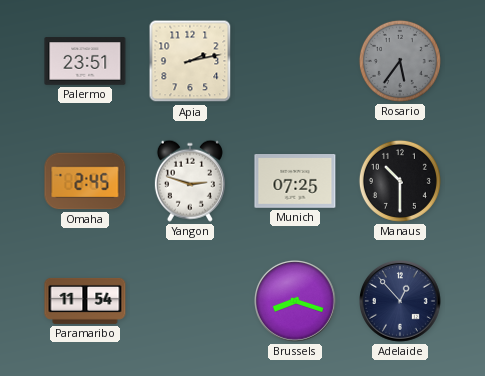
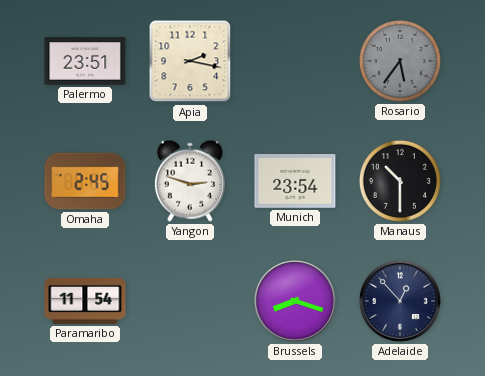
Apia: 2:13 -> 2:17 (190, 61)
Munich: 07:25 -> 23:54 (295, 182)
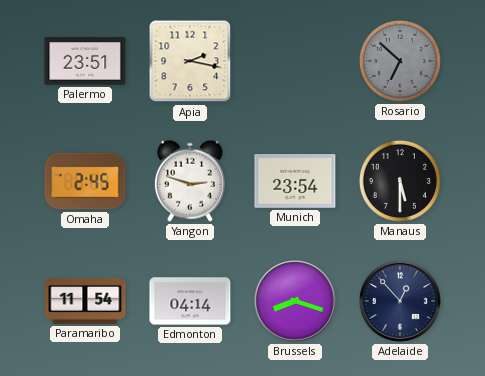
Rosario: 5:36 -> 6:52 (400, 61)
Manaus: 10:30 -> 5:30 (400, 181)
Edmonton: none -> 04:14 (190, 301)
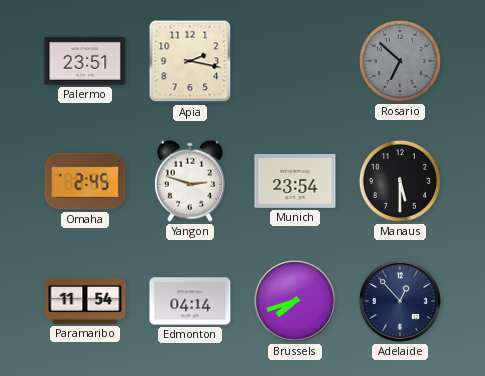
Brussels: 8:18 -> 7:42 (296, 302)
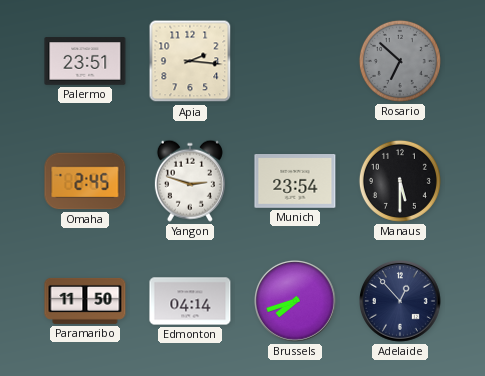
Apia: 2:17 -> 2:16 (190, 61)
Paramaribo: 11:54 -> 11:50 (85, 301)
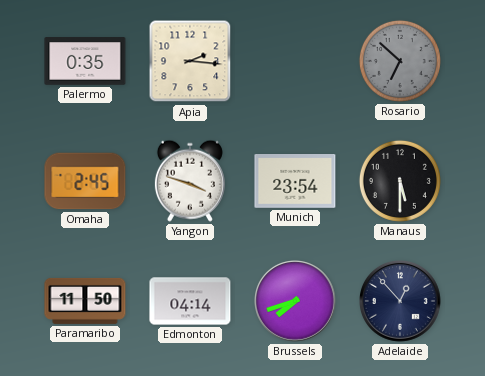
Palermo: 23:51 -> 0:35 (85, 61)
Yangon: 2:48 -> 3:48 (190, 181)
